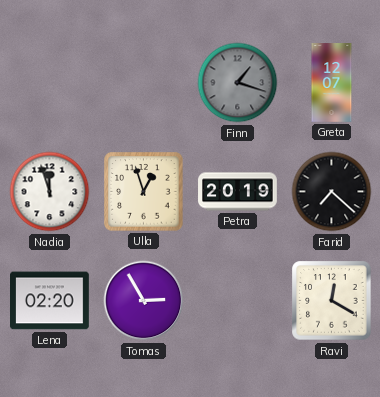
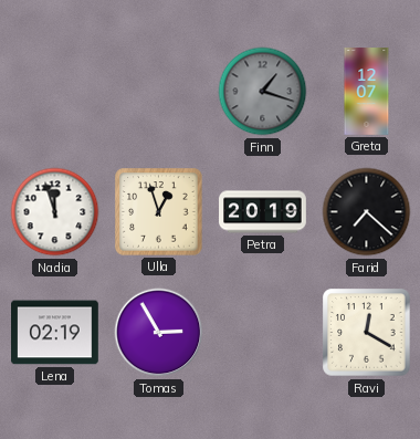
Lena: 02:20 -> 02:19 (55, 333)
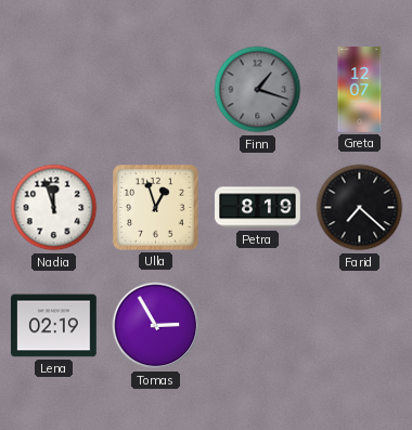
Petra: 20:19 -> 8:19 (258, 208)
Ravi: 12:20 -> none (367, 333)
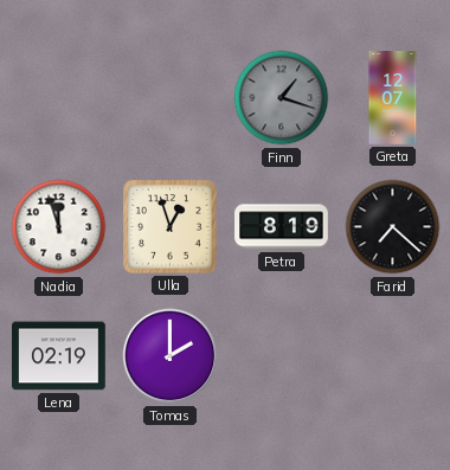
Tomas: 2:55 -> 2:00 (171, 356)
